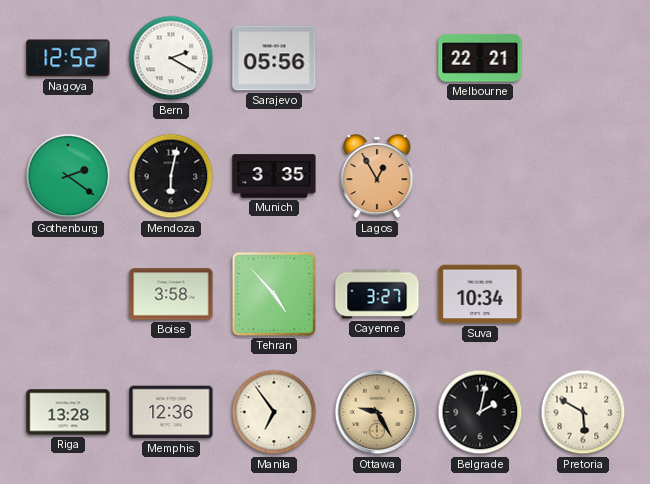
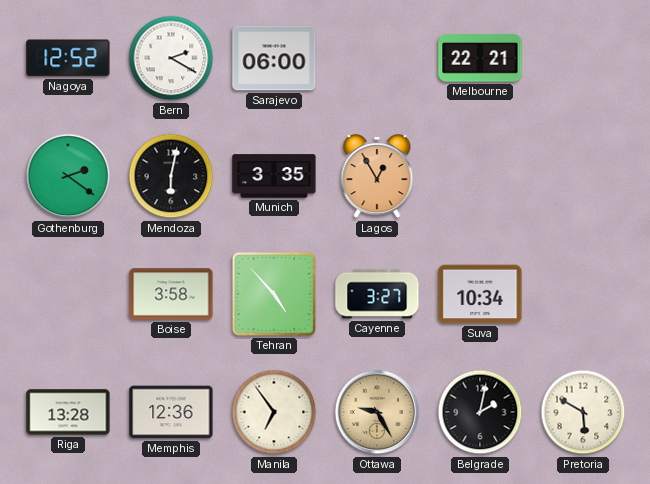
Sarajevo: 05:56 -> 06:00 (274, 58)
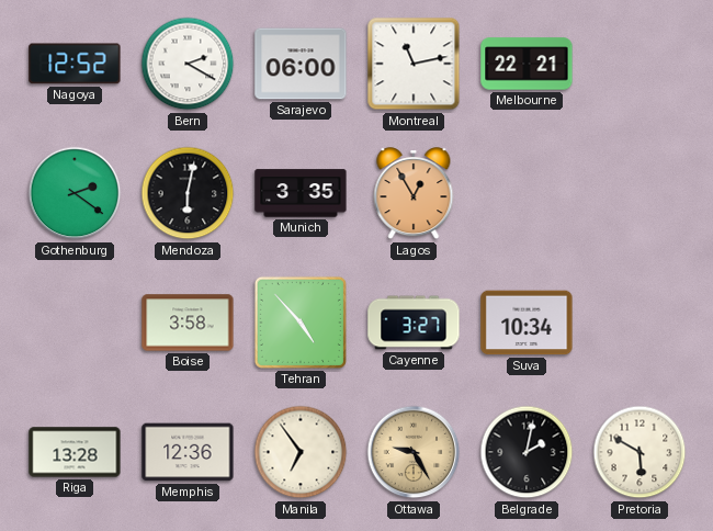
Montreal: none -> 11:13 (414, 64)
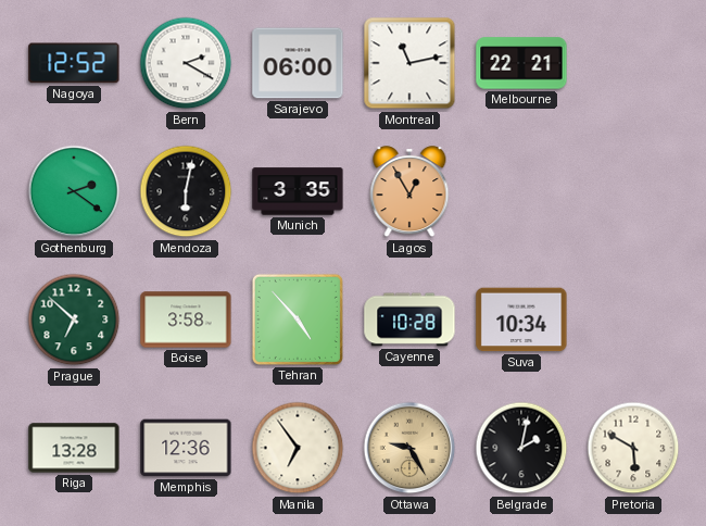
Prague: none -> 6:52 (74, 320)
Cayenne: 3:27 -> 10:28 (409, 320)
